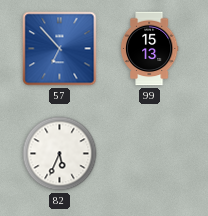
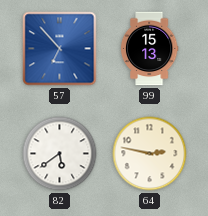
82: 5:34 -> 5:39 (60, 154)
64: none -> 2:47 (150, 154)
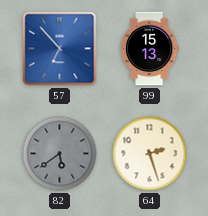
82 dial: white -> grey (60, 154)
64: 2:47 -> 2:27 (150, 154)
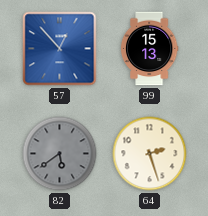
57: 6:53 -> 12:53 (60, 49)
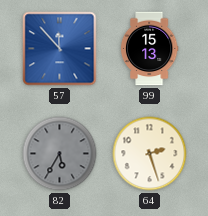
57: 12:53 -> 11:53 (60, 49)
82: 5:39 -> 5:35 (60, 154)
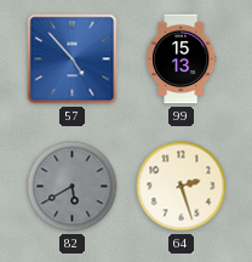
57: 11:53 -> 4:53 (73, 59)
82: 5:35 -> 5:40 (73, 187)
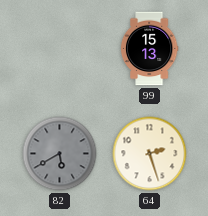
57: 4:53 -> none (73, 59)
